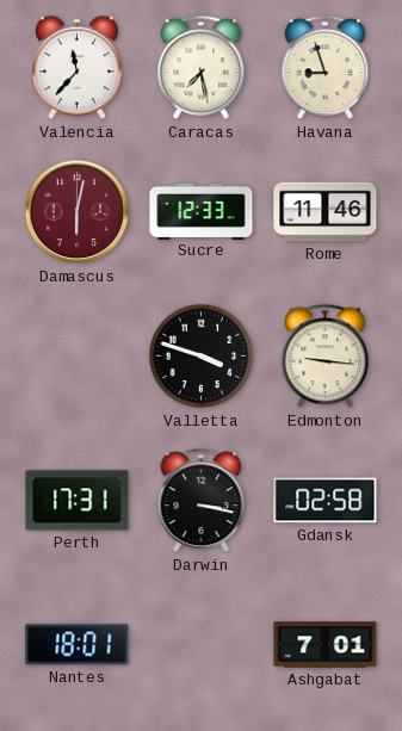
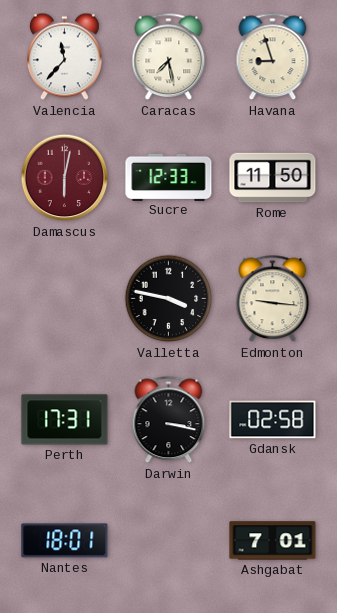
Rome: 11:46 -> 11:50 (273, 178)
Valletta: 3:48 -> 3:47 (169, 299)
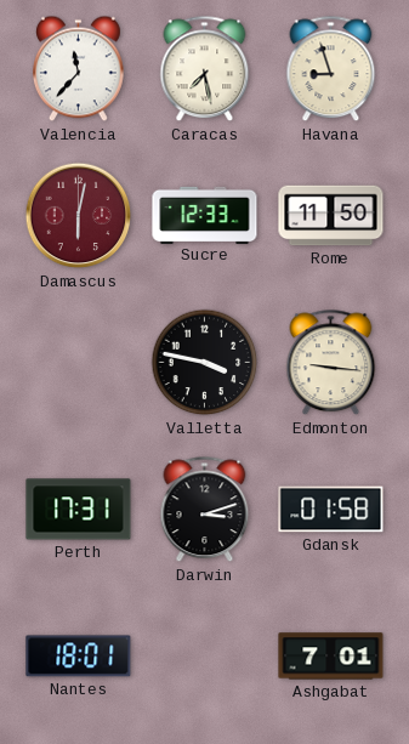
Darwin: 3:17 -> 3:12 (205, 510)
Gdansk: 02:58 -> 01:58 (331, 510)
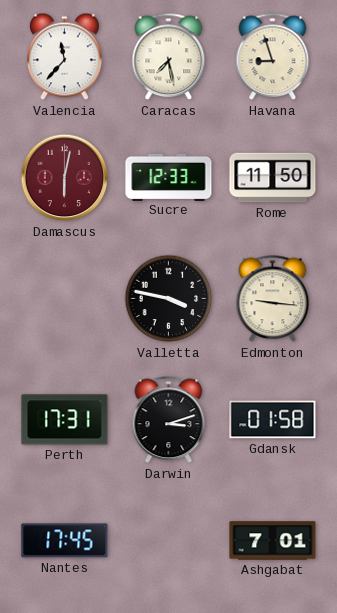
Nantes: 18:01 -> 17:45 (65, 541)
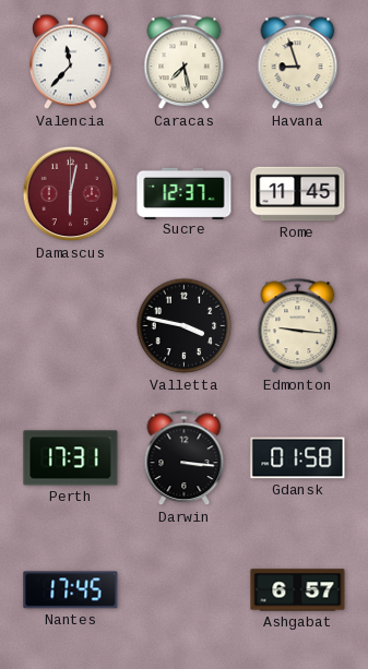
Sucre: 12:33 -> 12:37 (185, 193)
Rome: 11:50 -> 11:45 (298, 194)
Darwin: 3:12 -> 3:16 (185, 458)
Ashgabat: 7:01 -> 6:57 (298, 590)
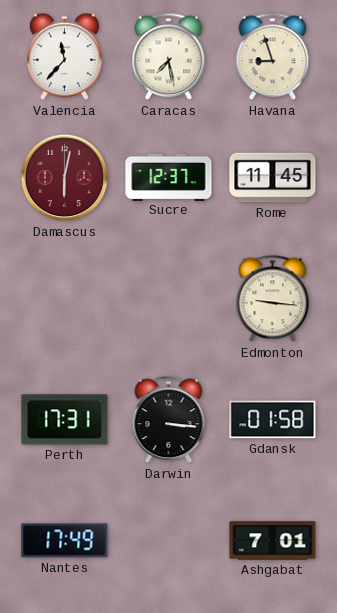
Valletta: 3:47 -> none (185, 326)
Nantes: 17:45 -> 17:49 (65, 541)
Ashgabat: 6:57 -> 7:01 (273, 541)
